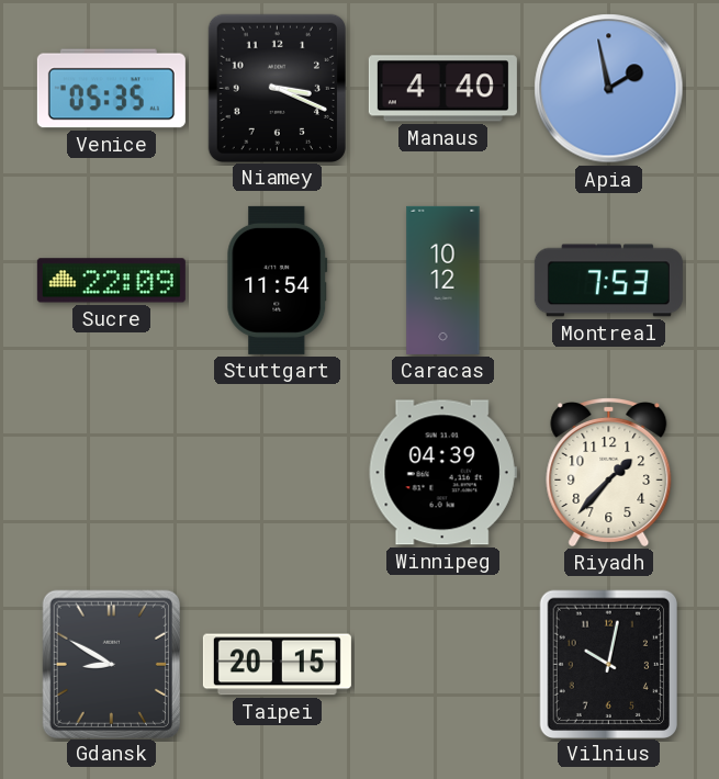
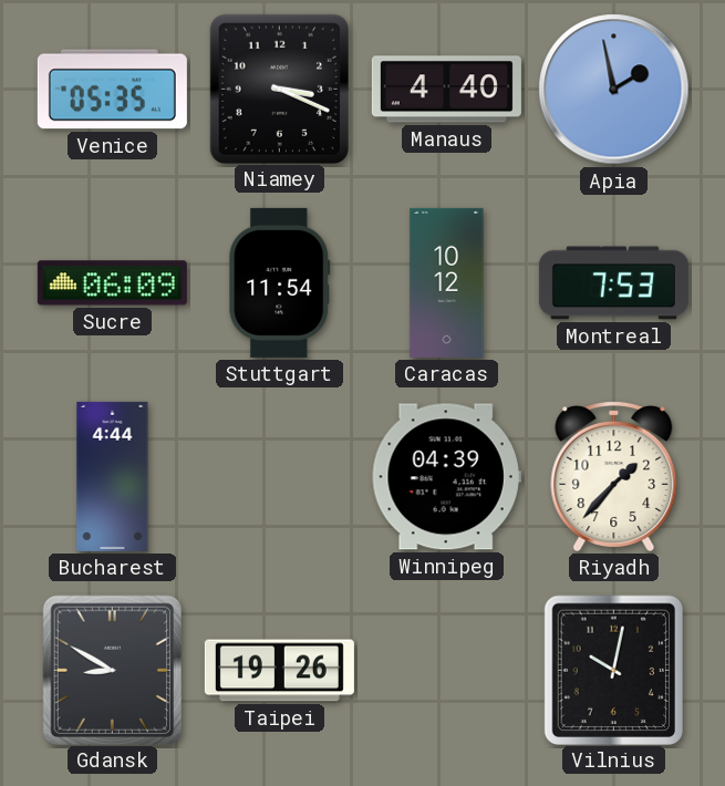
Sucre: 22:09 -> 06:09 (112, 283)
Bucharest: none -> 4:44 (113, 476)
Taipei: 20:15 -> 19:26 (279, 671)
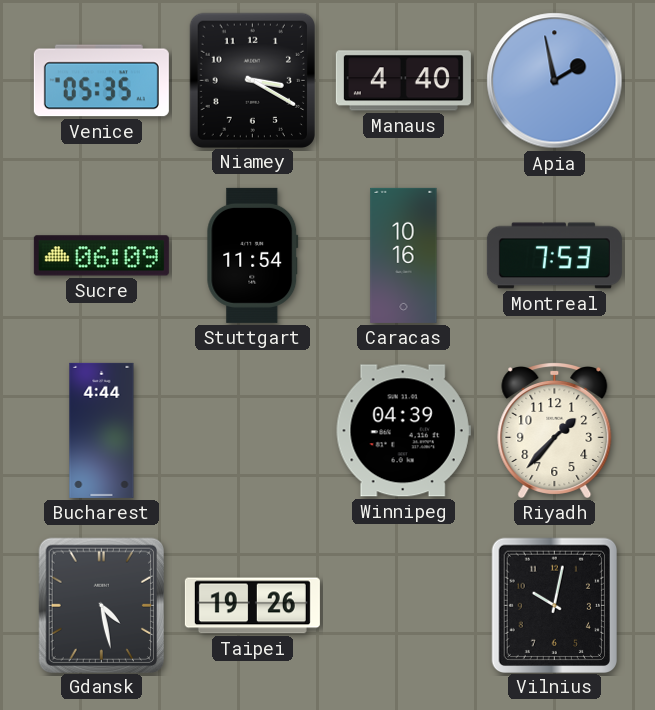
Niamey: 3:19 -> 3:20 (252, 80)
Caracas: 10:12 -> 10:16 (404, 255)
Gdansk: 8:50 -> 4:28 (101, 605)
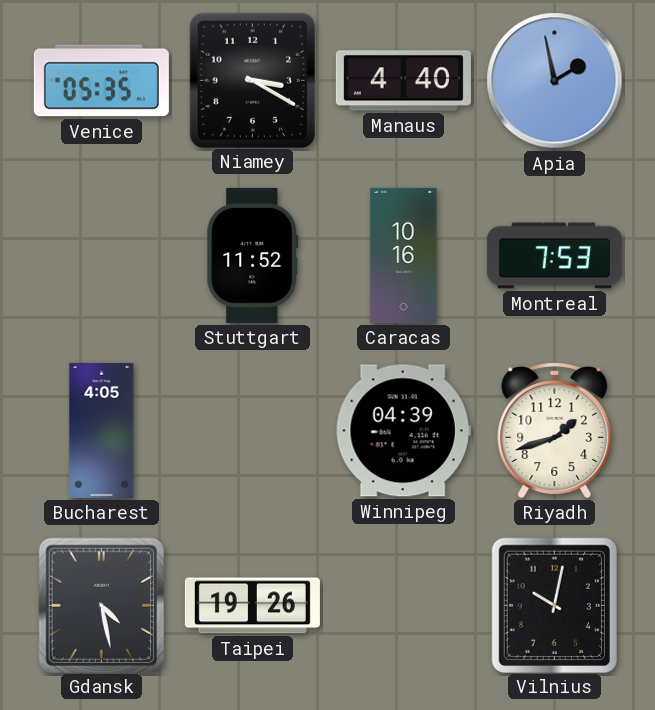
Sucre: 06:09 -> none (101, 256)
Stuttgart: 11:54 -> 11:52 (253, 255)
Bucharest: 4:44 -> 4:05 (102, 430)
Riyadh: 1:37 -> 1:42 (555, 431)
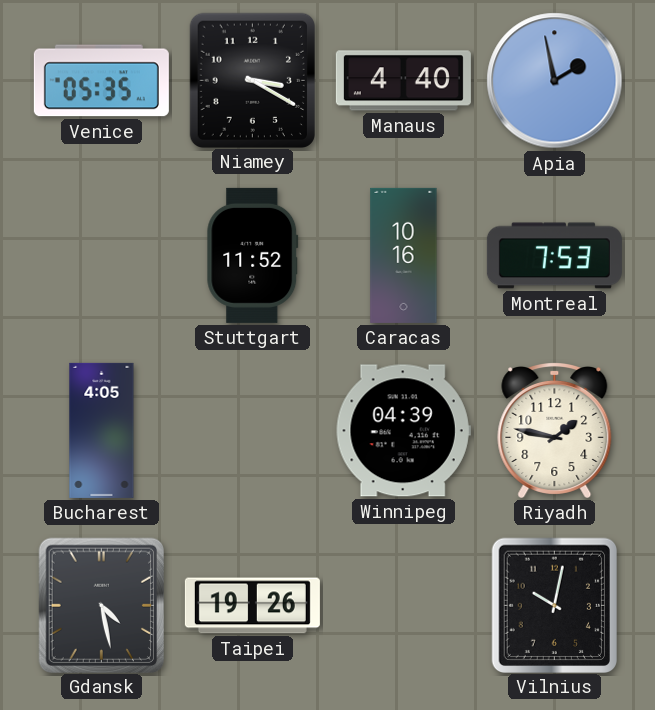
Riyadh: 1:42 -> 1:47 (555, 431)
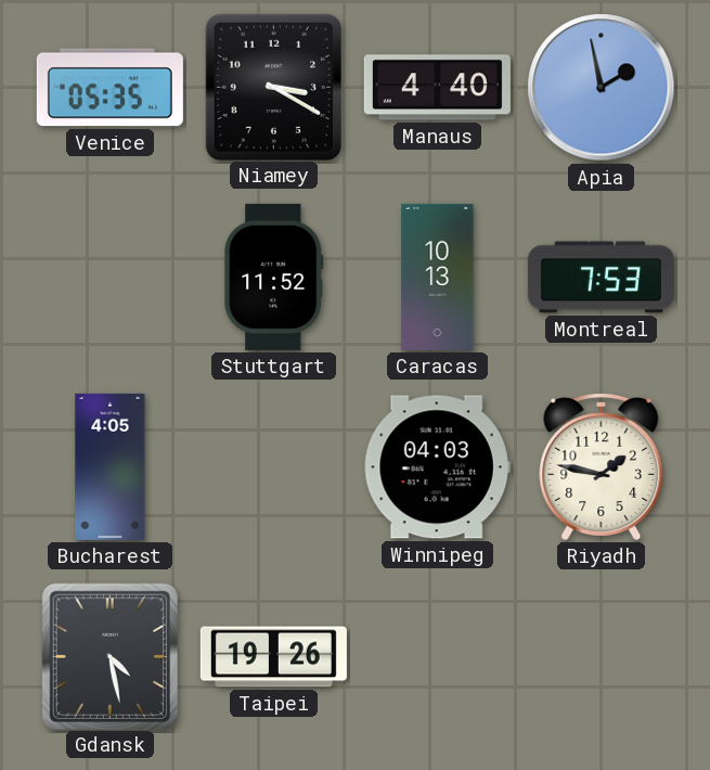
Caracas: 10:16 -> 10:13 (438, 277)
Winnipeg: 04:39 -> 04:03 (437, 467)
Vilnius: 10:02 -> none (554, 605)
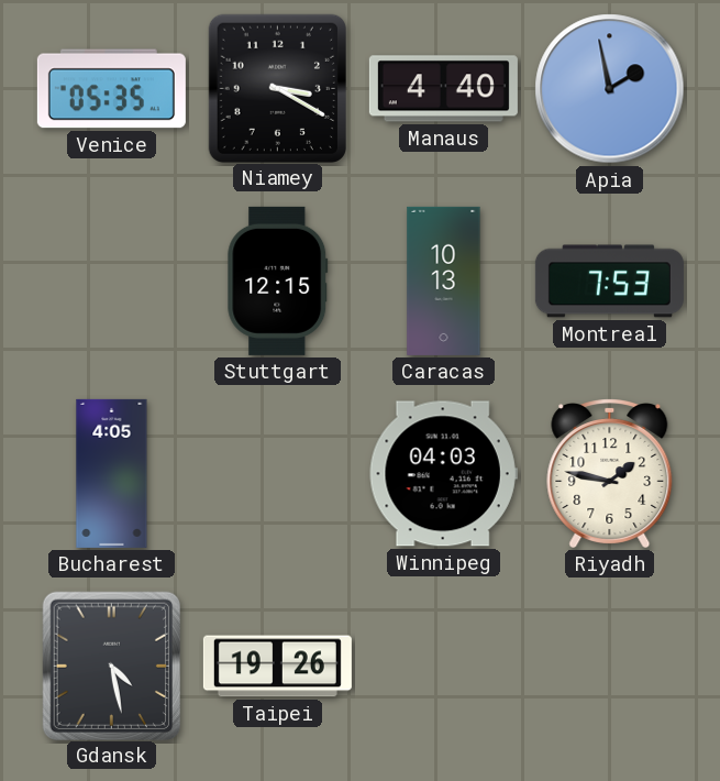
Stuttgart: 11:52 -> 12:15 (278, 280)
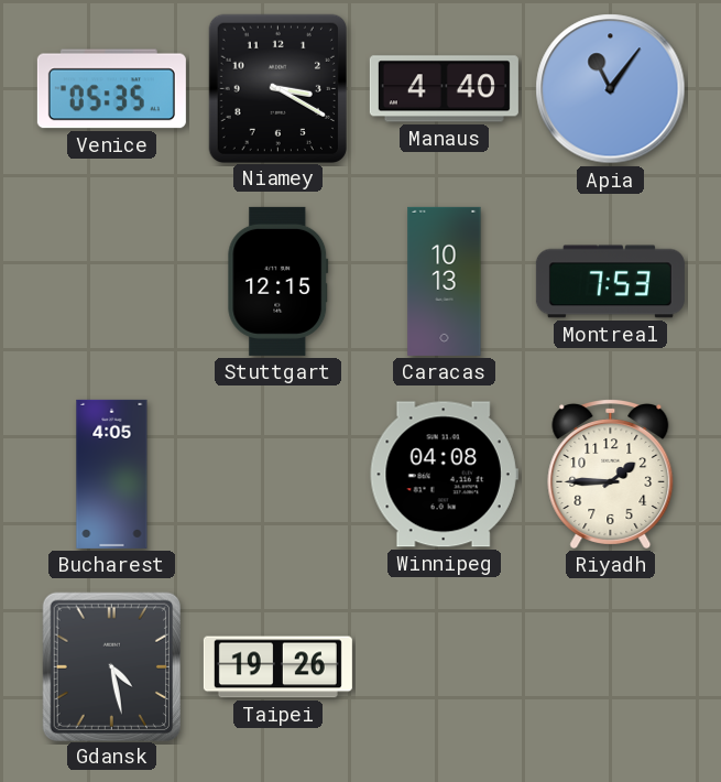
Apia: 1:58 -> 11:06 (611, 89)
Winnipeg: 04:03 -> 04:08 (444, 475)
Riyadh: 1:47 -> 1:45 (611, 475)
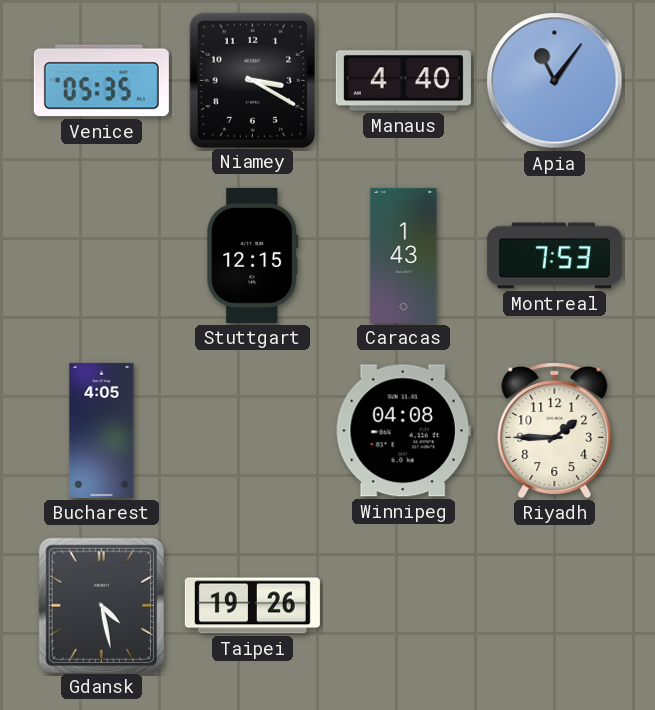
Caracas: 10:13 -> 1:43 (404, 255)
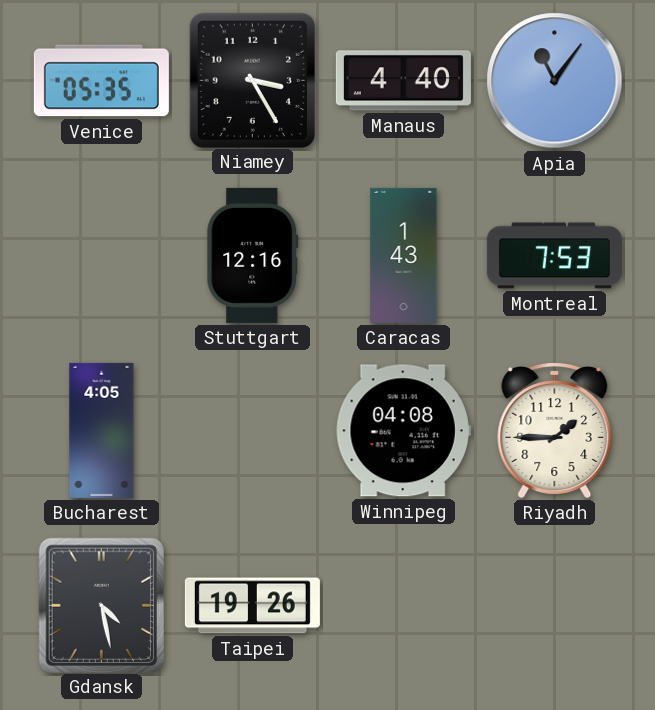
Niamey: 3:20 -> 3:25 (252, 80)
Stuttgart: 12:15 -> 12:16 (253, 255)
